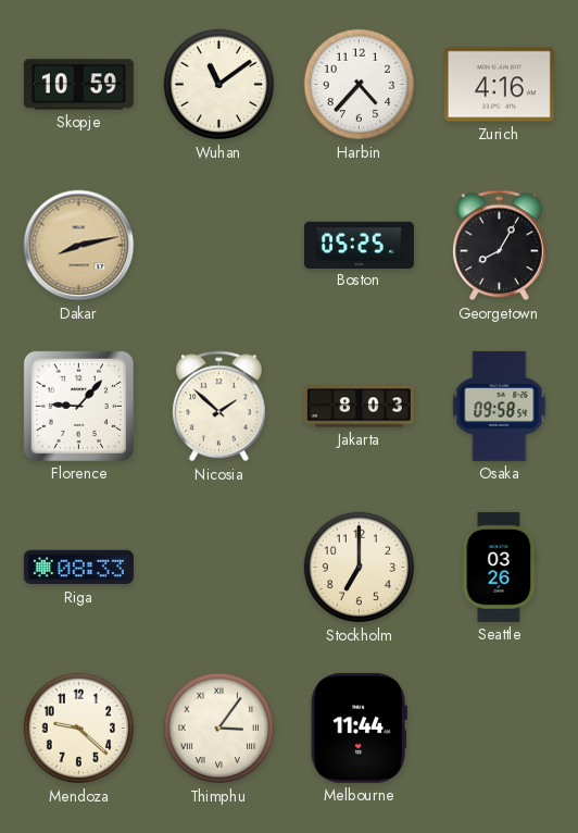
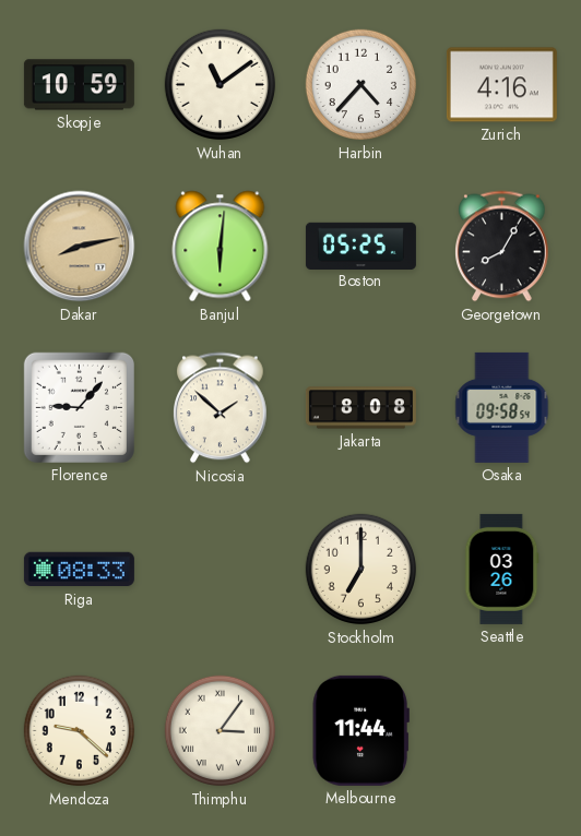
Banjul: none -> 6:01 (221, 247)
Jakarta: 8:03 -> 8:08 (360, 408)
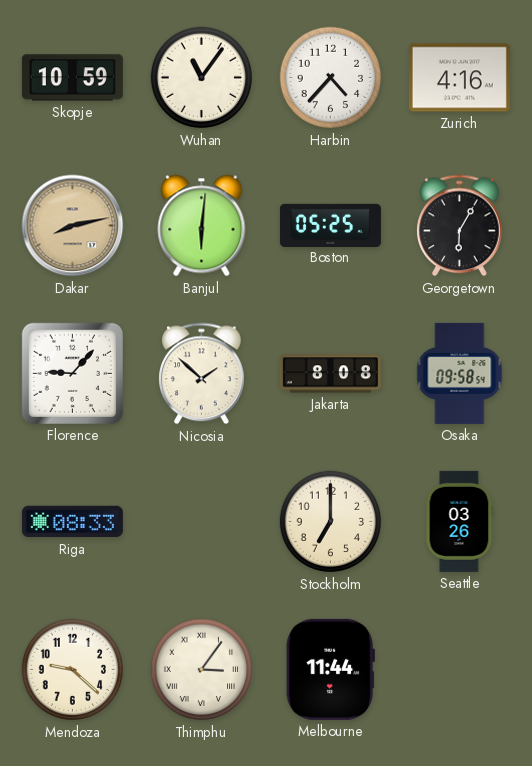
Wuhan: 11:09 -> 11:06 (202, 78)
Georgetown: 8:05 -> 6:05 (460, 226)
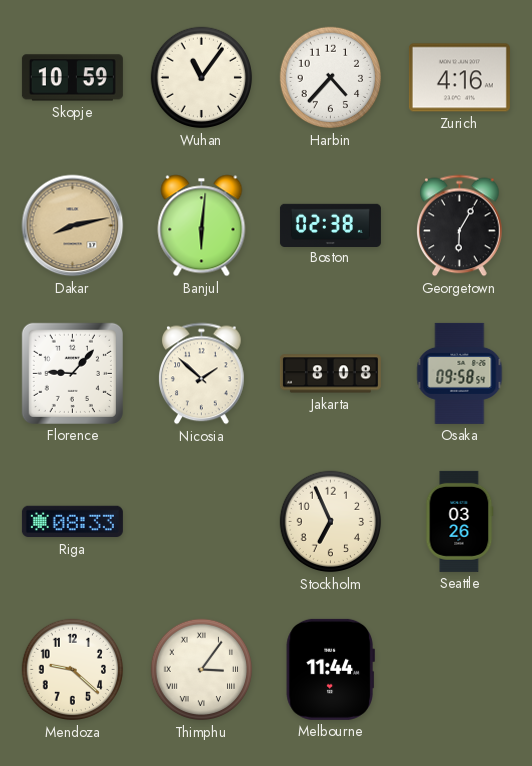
Boston: 05:25 -> 02:38 (330, 225)
Stockholm: 7:00 -> 6:56 (331, 522)
